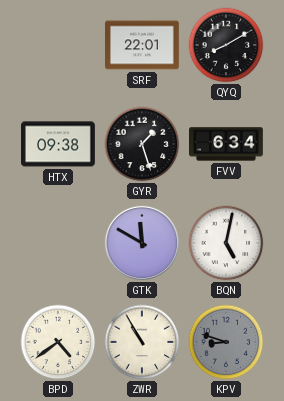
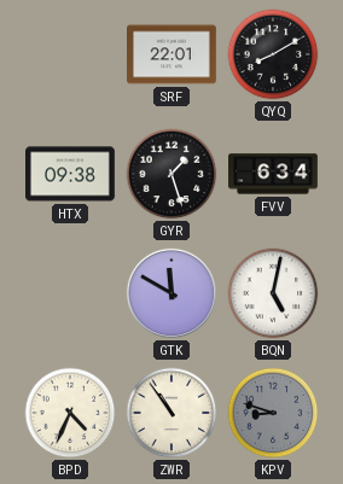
BPD: 4:39 -> 4:34 (70, 413)
ZWR: 10:55 -> 10:54 (171, 413)
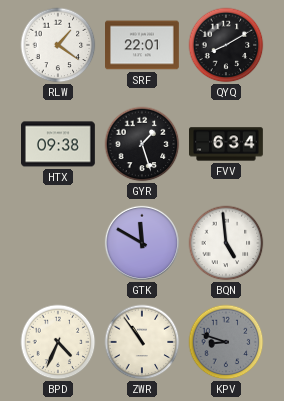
RLW: none -> 1:21 (58, 45)
BQN: 5:02 -> 4:59 (226, 243)
